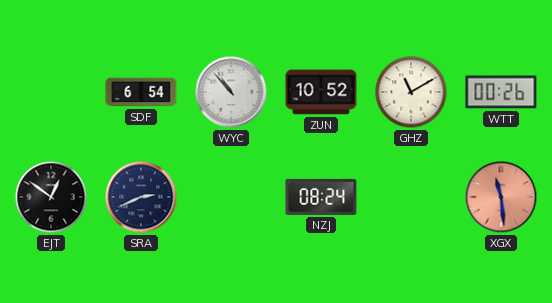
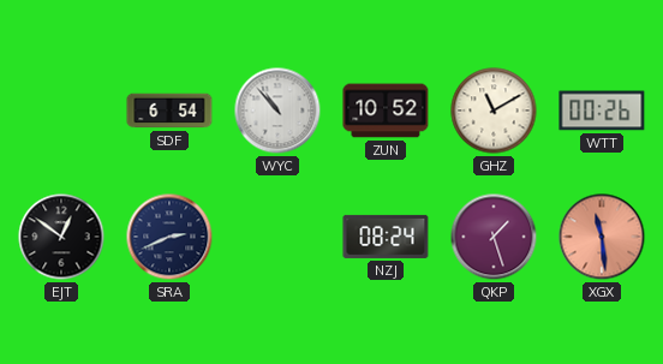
QKP: none -> 1:27 (494, 237)
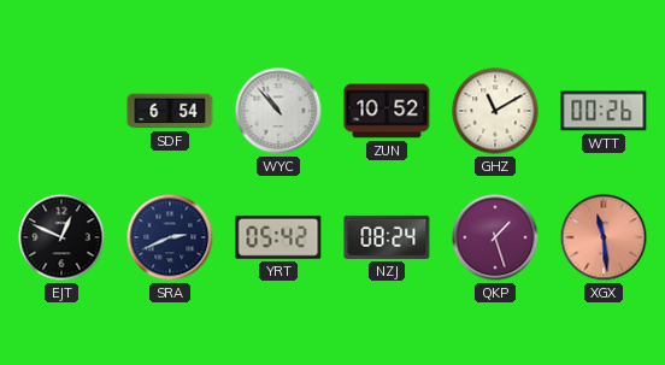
EJT: 12:51 -> 12:49 (61, 237)
YRT: none -> 05:42 (278, 237)
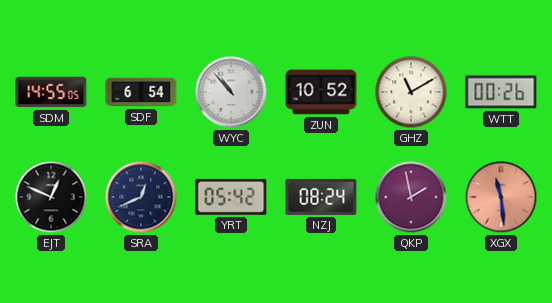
SDM: none -> 14:55 (51, 92)
SRA: 2:41 -> 12:41 (141, 197)
QKP: 1:27 -> 1:58 (411, 197)
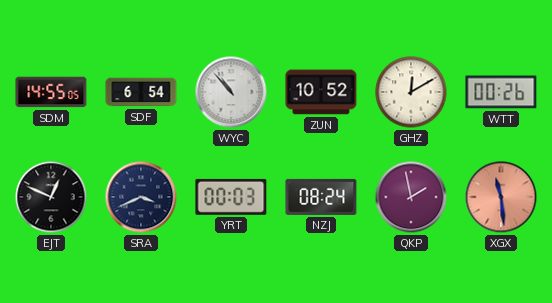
GHZ: 11:10 -> 12:10 (411, 92)
SRA: 12:41 -> 3:41 (141, 197)
YRT: 05:42 -> 00:03 (231, 197)
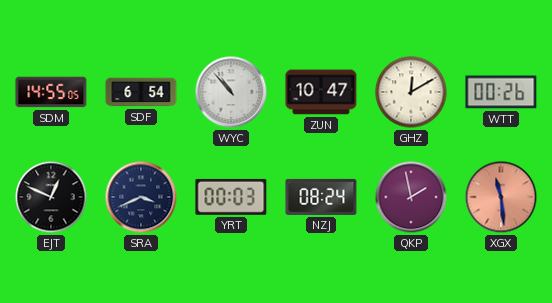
ZUN: 10:52 -> 10:47 (321, 92)
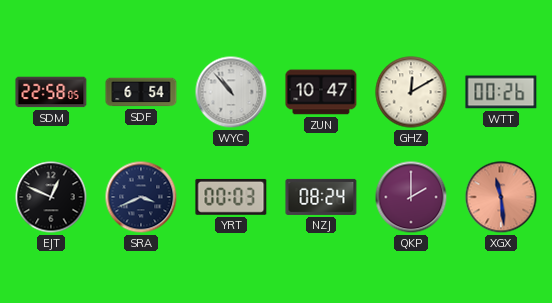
SDM: 14:55 -> 22:58 (51, 92)
QKP: 1:58 -> 2:00 (411, 197)
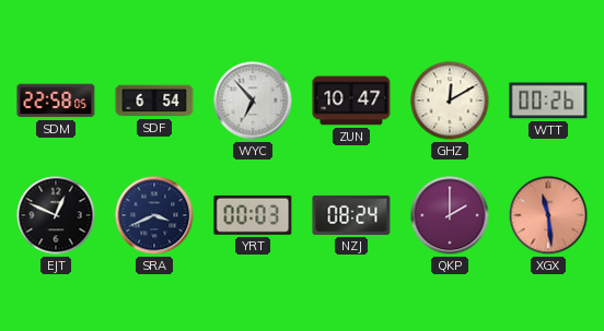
WYC: 10:53 -> 6:53 (253, 101)
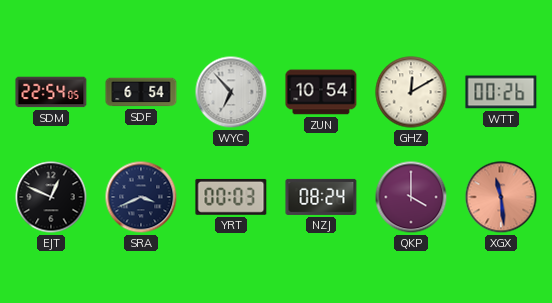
SDM: 22:58 -> 22:54 (51, 92)
ZUN: 10:47 -> 10:54 (321, 92)
QKP: 2:00 -> 4:00 (411, 197)
